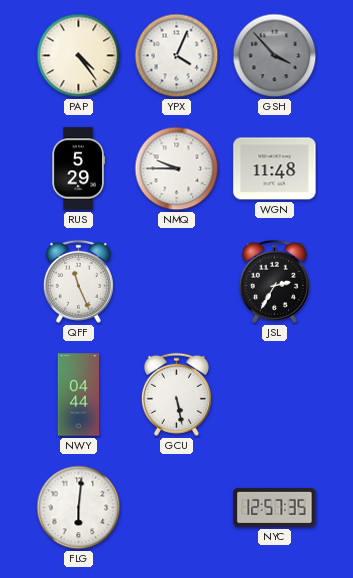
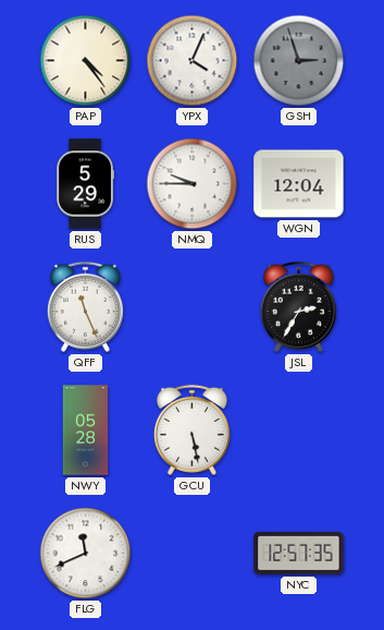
GSH: 3:53 -> 2:57 (299, 61)
WGN: 11:48 -> 12:04 (299, 184)
NWY: 04:44 -> 05:28 (86, 431)
FLG: 6:01 -> 11:41 (86, 554)
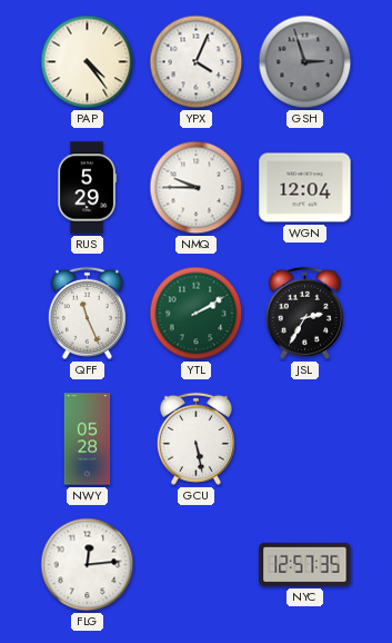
YTL: none -> 2:10 (197, 314)
FLG: 11:41 -> 12:14 (88, 565)
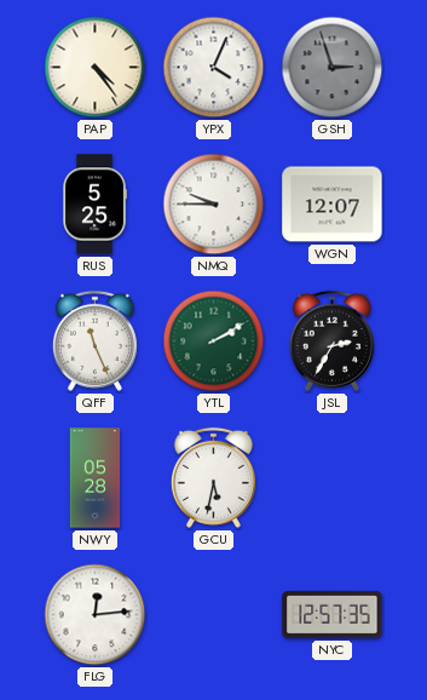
RUS: 5:29 -> 5:25 (94, 205)
WGN: 12:04 -> 12:07 (333, 205)
GCU: 5:28 -> 5:32 (213, 477)
